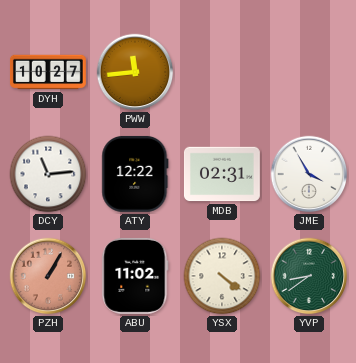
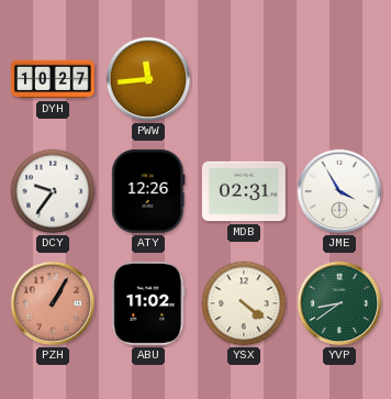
DCY: 11:14 -> 9:36 (53, 191)
ATY: 12:22 -> 12:26 (148, 191)
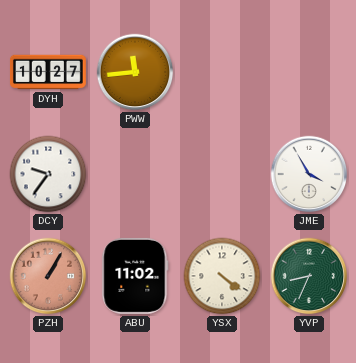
ATY: 12:26 -> none (148, 191)
MDB: 02:31 -> none (244, 191)
YVP: 8:39 -> 8:34 (309, 276)
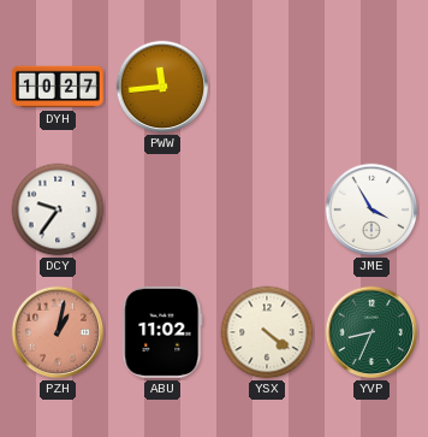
PZH: 1:05 -> 1:02 (58, 332)
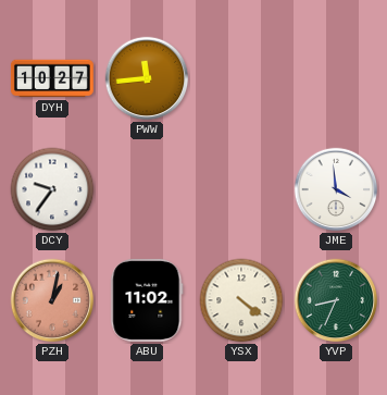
JME: 3:55 -> 3:59 (336, 189)
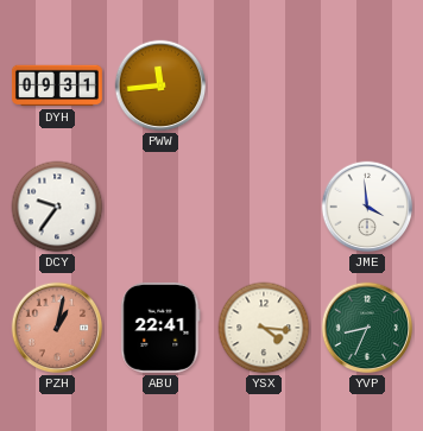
DYH: 10:27 -> 09:31 (57, 85)
ABU: 11:02 -> 22:41 (160, 328)
YSX: 4:21 -> 4:16 (264, 328)
